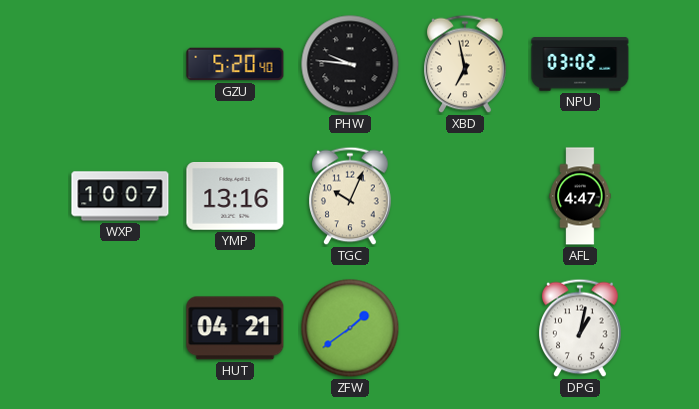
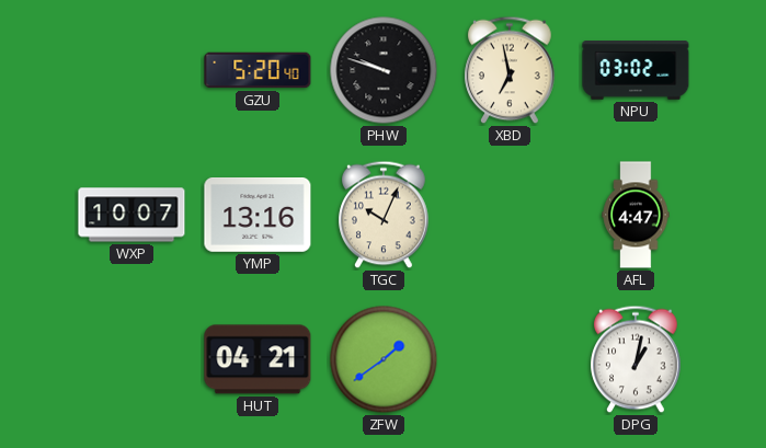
PHW: 9:46 -> 9:48 (384, 70)
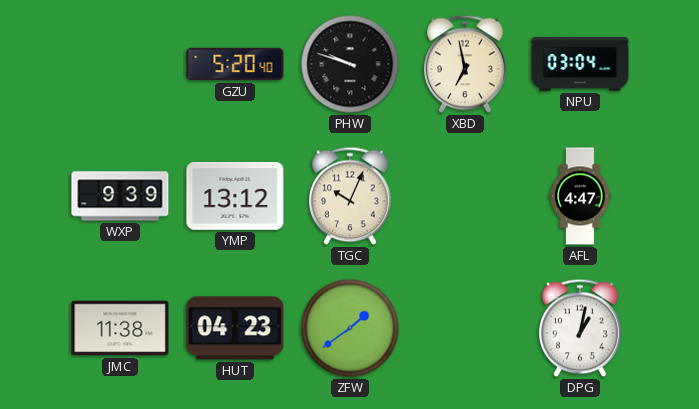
NPU: 03:02 -> 03:04 (580, 64)
WXP: 10:07 -> 9:39 (120, 196)
YMP: 13:16 -> 13:12 (235, 197)
JMC: none -> 11:38 (120, 328)
HUT: 04:21 -> 04:23 (235, 328)
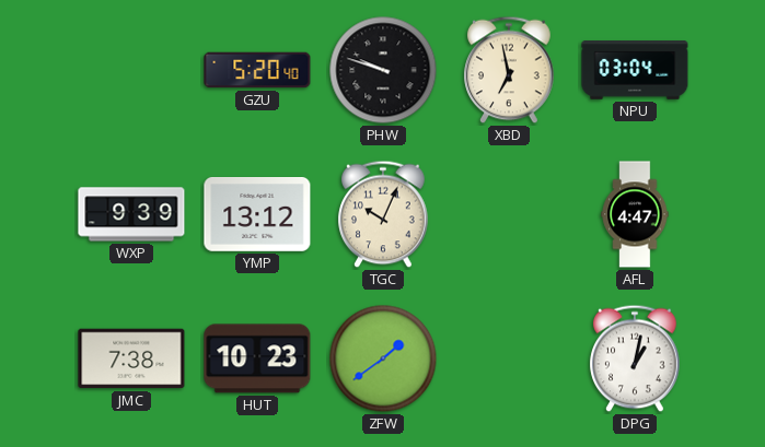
JMC: 11:38 -> 7:38 (131, 358)
HUT: 04:23 -> 10:23 (257, 358)
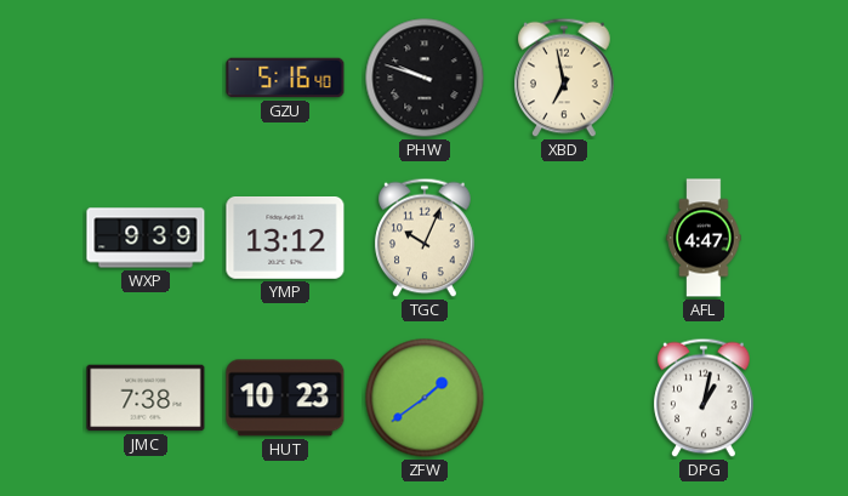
GZU: 5:20 -> 5:16 (285, 78)
NPU: 03:04 -> none (635, 70)
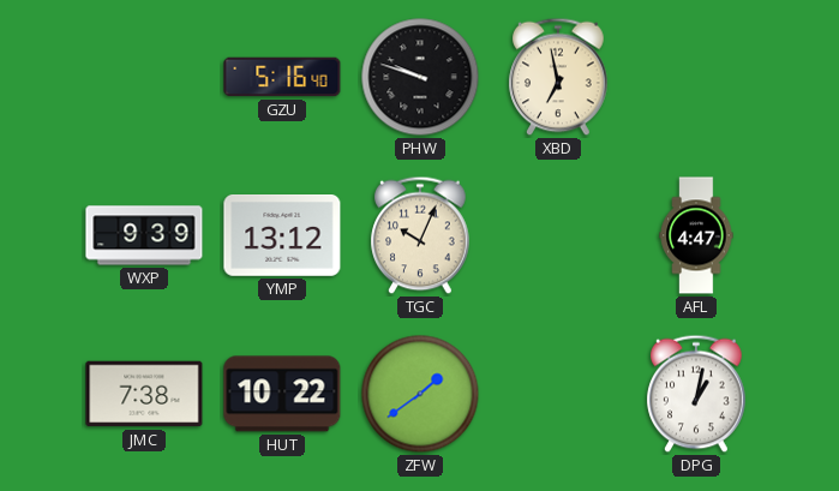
HUT: 10:23 -> 10:22 (282, 394)
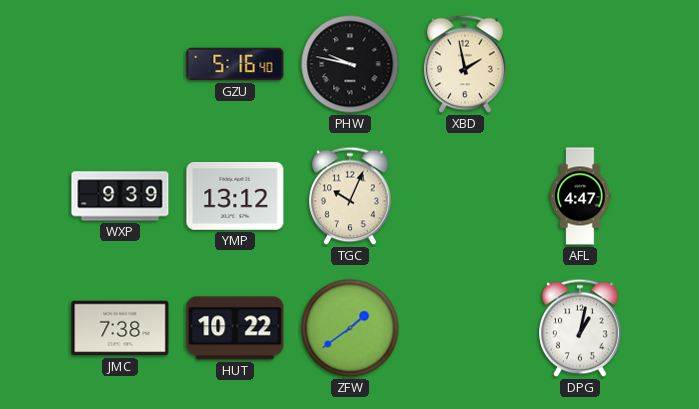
PHW: 9:48 -> 9:47 (350, 64)
XBD: 6:58 -> 1:58 (465, 64)
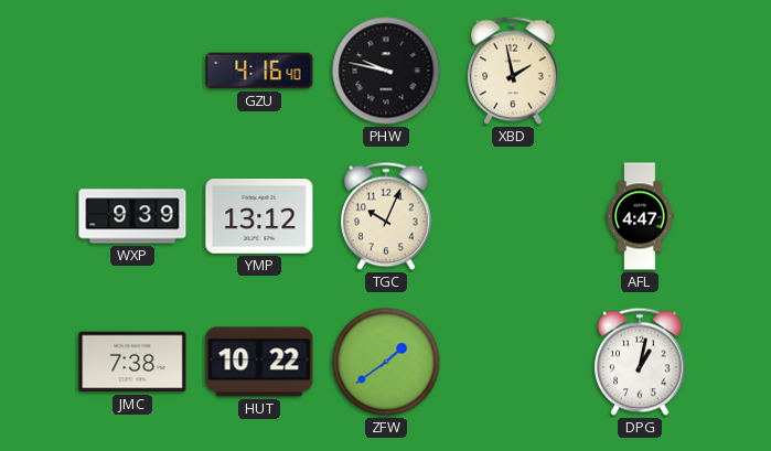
GZU: 5:16 -> 4:16 (259, 71)
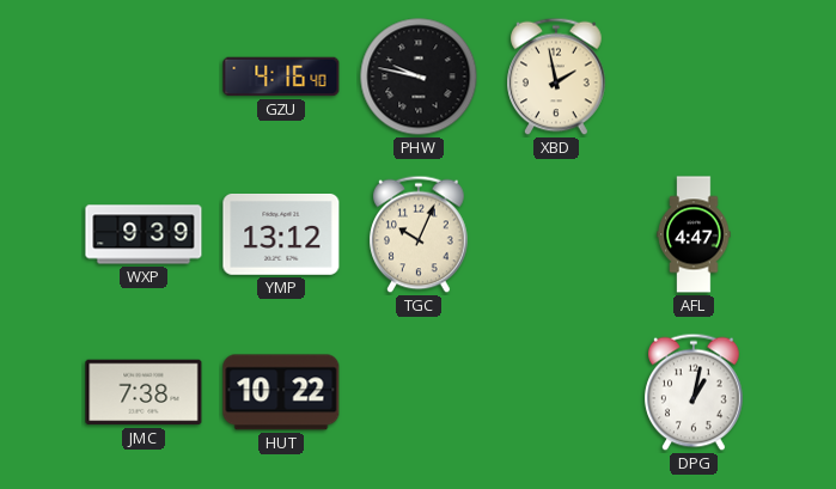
ZFW: 1:39 -> none (386, 362)
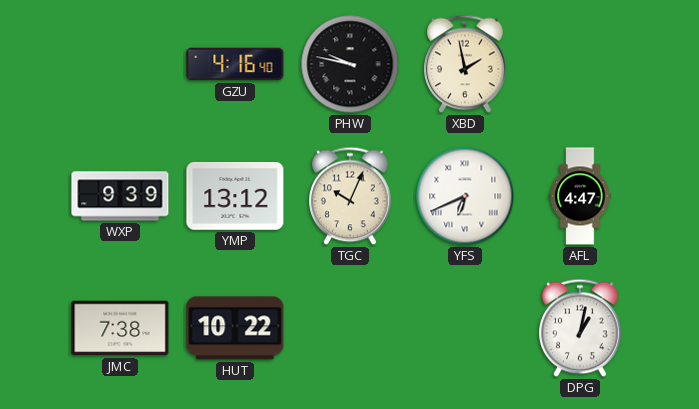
YFS: none -> 6:41 (465, 196)
